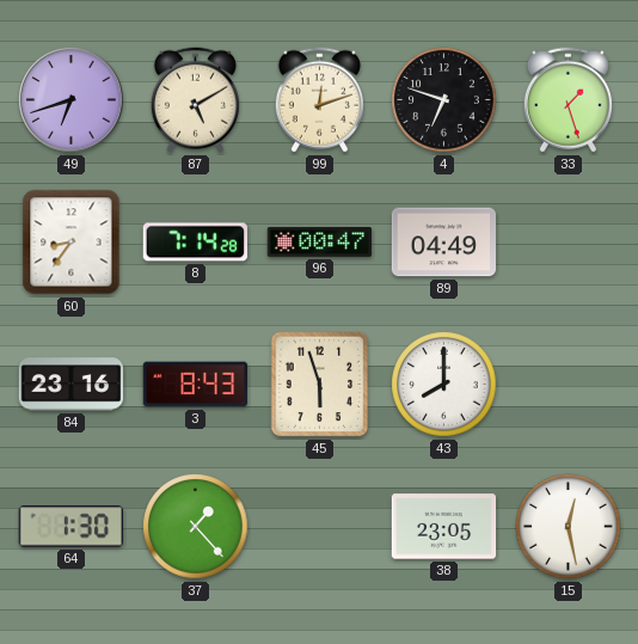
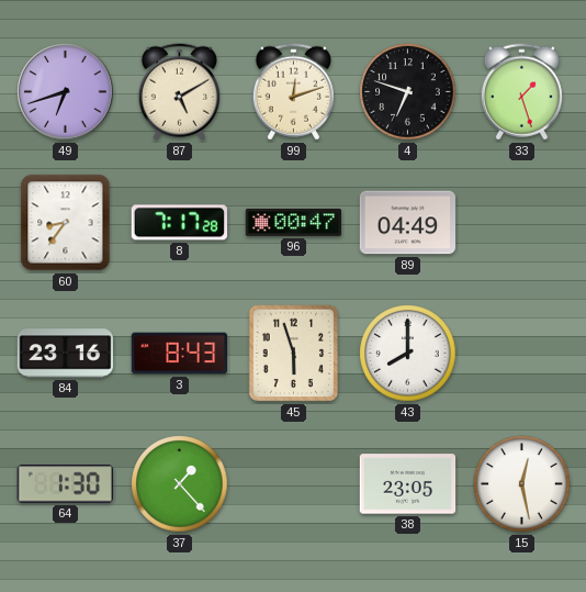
8: 7:14 -> 7:17 (179, 223)
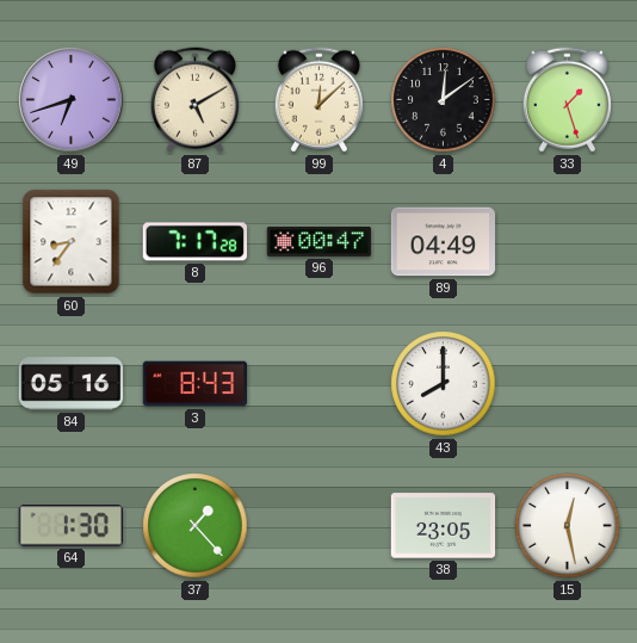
99: 12:12 -> 12:08 (318, 100)
4: 6:48 -> 12:09 (444, 100)
84: 23:16 -> 05:16 (72, 384)
45: 5:57 -> none (294, 354)
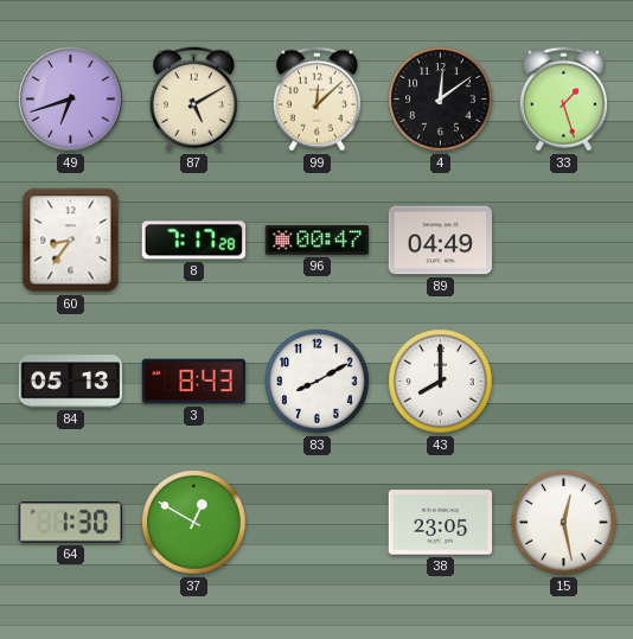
84: 05:16 -> 05:13 (71, 382)
83: none -> 8:10 (318, 382)
37: 1:23 -> 12:50 (194, 523)
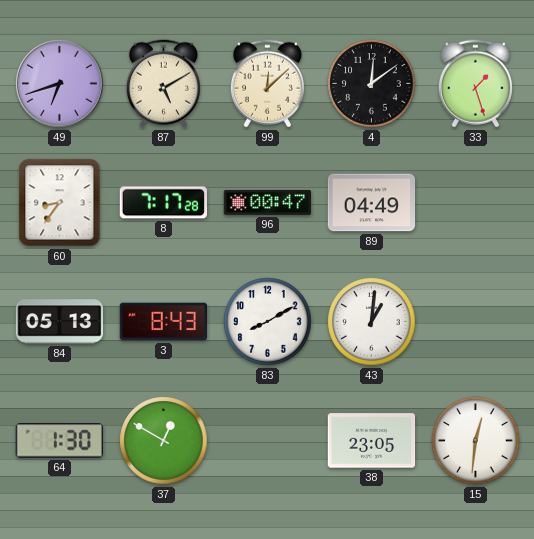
43: 8:00 -> 1:01 (372, 322)
15: 12:28 -> 12:31 (476, 441)
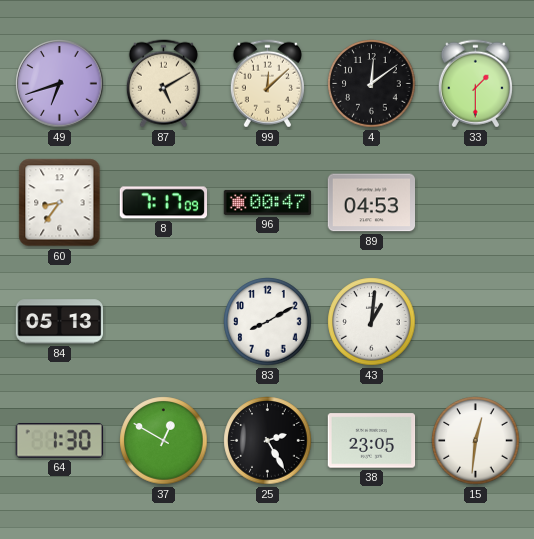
33: 1:27 -> 1:30 (475, 84)
8: 7:17:28 -> 7:17:09 (163, 203)
89: 04:49 -> 04:53 (372, 203)
3: 8:43 -> none (164, 322)
25: none -> 2:25 (268, 441)
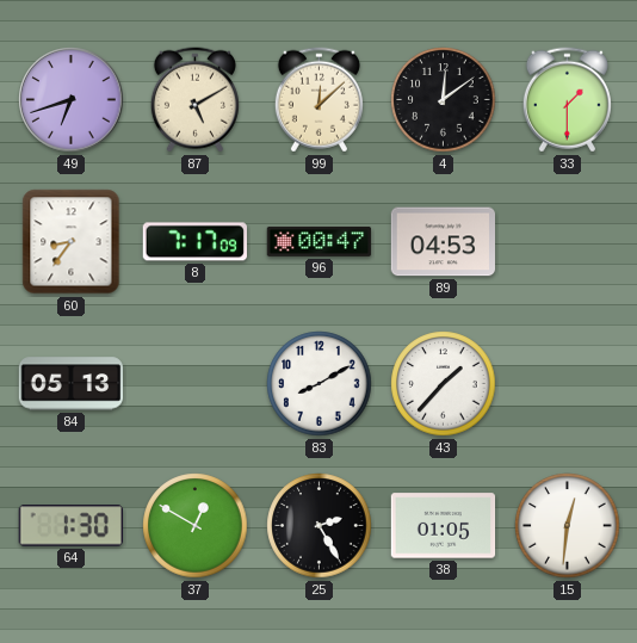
43: 1:01 -> 1:37 (444, 384)
38: 23:05 -> 01:05 (444, 526)
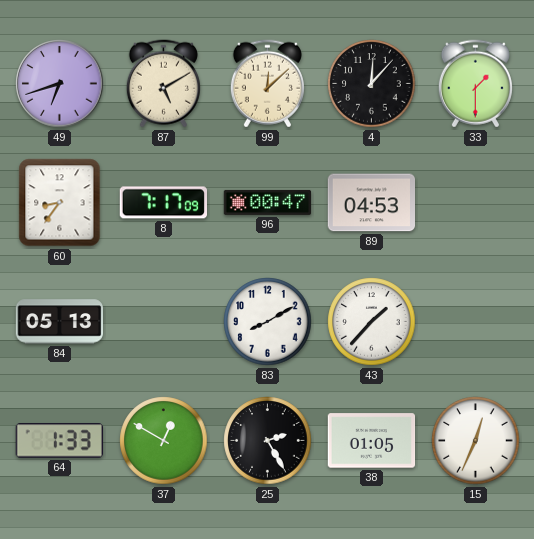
4: 12:09 -> 12:07 (372, 84)
64: 1:30 -> 1:33 (59, 441)
15: 12:31 -> 12:34 (476, 441)
